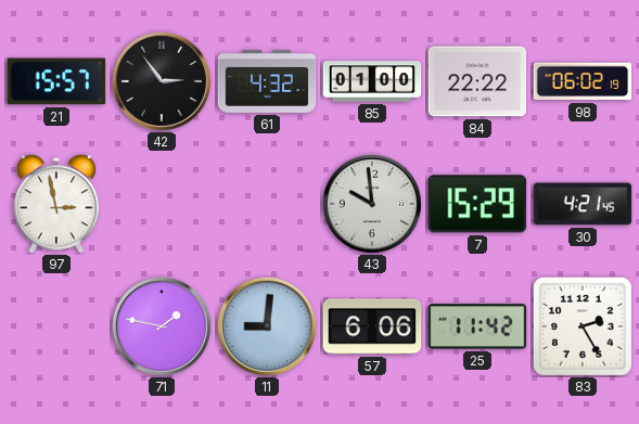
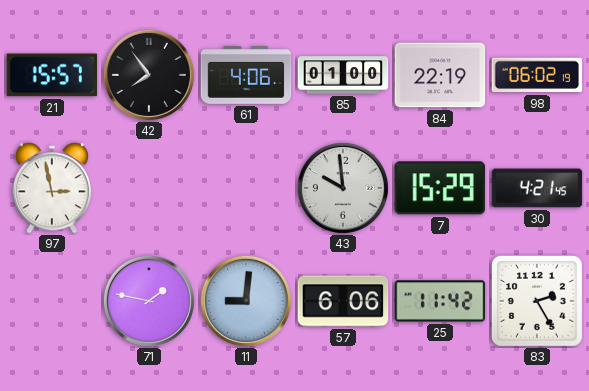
42: 2:54 -> 7:54 (149, 75)
61: 4:32 -> 4:06 (246, 76)
84: 22:22 -> 22:19 (440, 75)
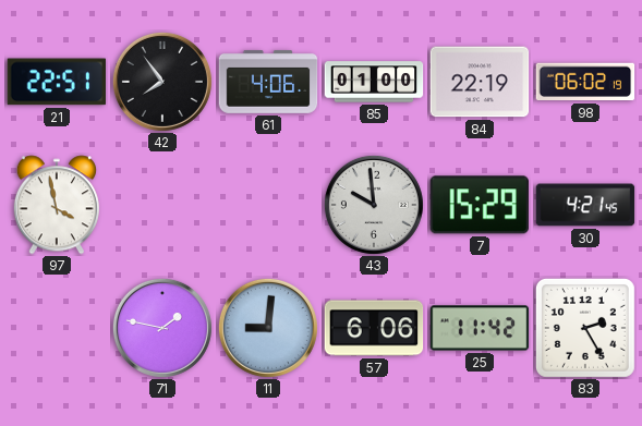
21: 15:57 -> 22:51 (57, 82)
97: 2:58 -> 3:58 (56, 205)
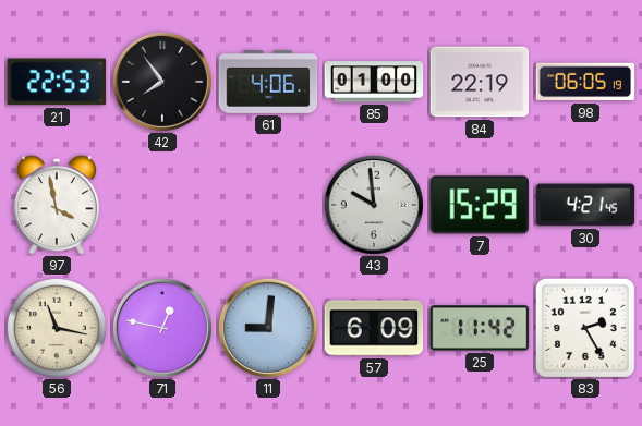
21: 22:51 -> 22:53 (57, 82)
98: 06:02 -> 06:05 (585, 82)
56: none -> 11:17 (57, 328)
71: 1:47 -> 12:47 (162, 328)
57: 6:06 -> 6:09 (374, 328)
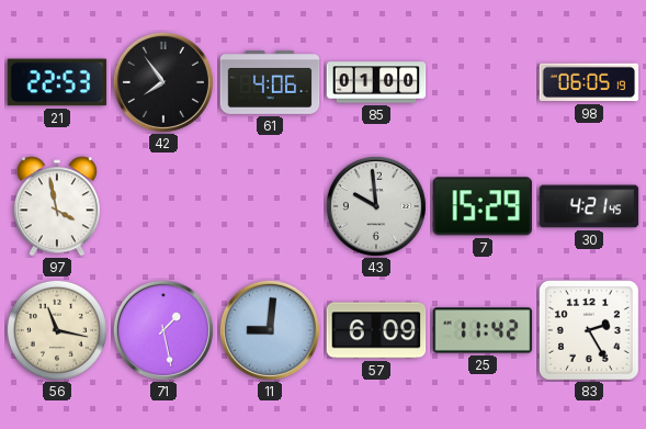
84: 22:19 -> none (480, 82)
71: 12:47 -> 1:28 (163, 330)
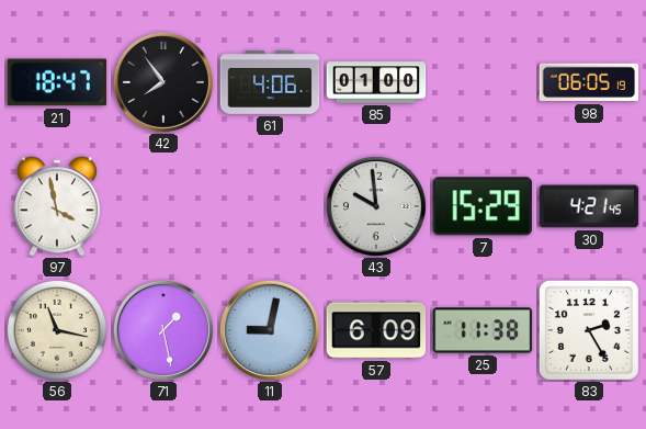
21: 22:53 -> 18:47 (57, 82)
11: 9:01 -> 9:02 (270, 330)
25: 11:42 -> 11:38 (483, 330)
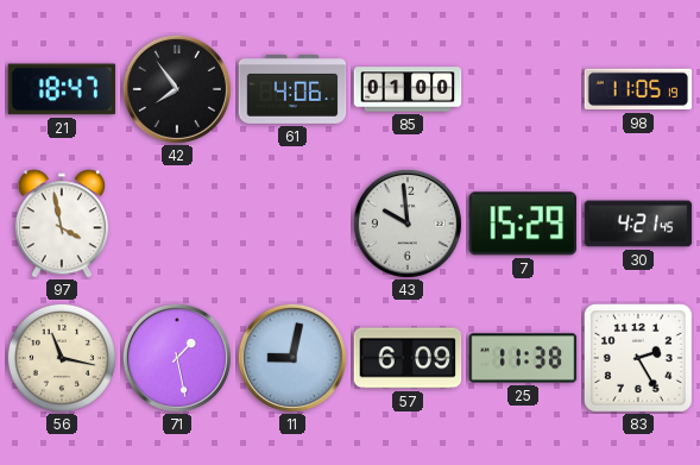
98: 06:05 -> 11:05 (638, 89)
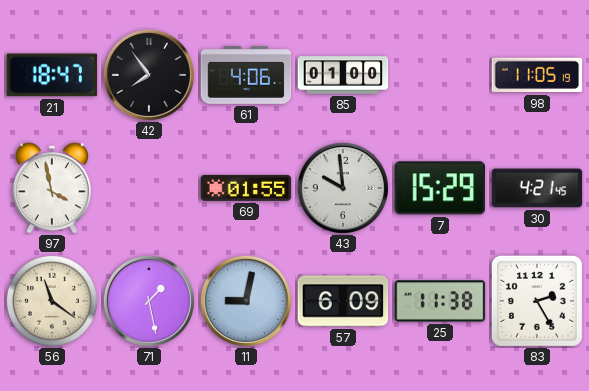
69: none -> 01:55 (246, 188)
56: 11:17 -> 11:21 (52, 301)
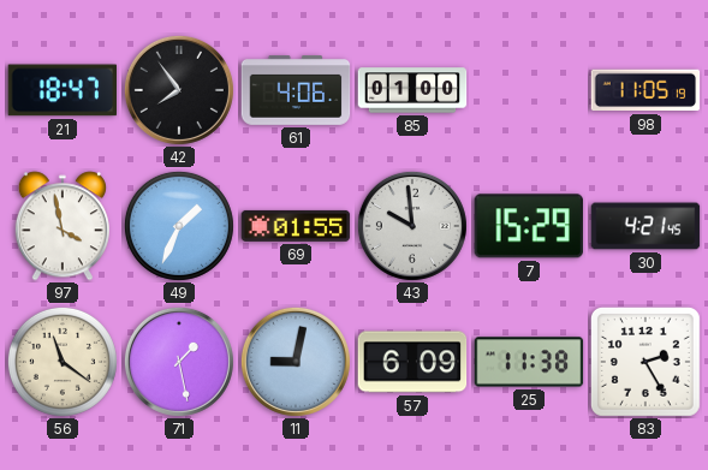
49: none -> 1:34 (179, 226)
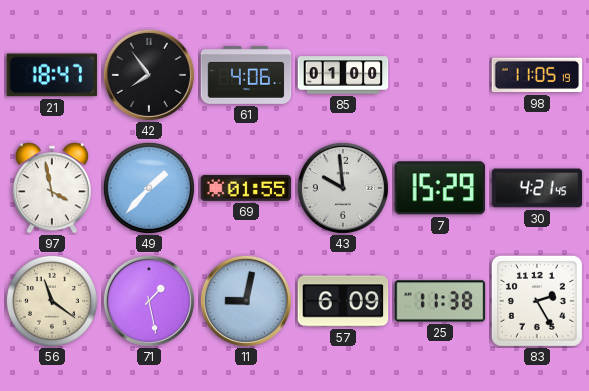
49: 1:34 -> 1:37 (149, 188)
